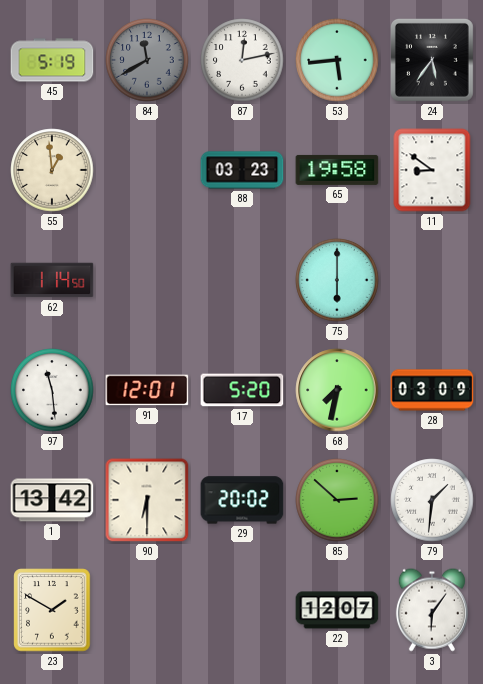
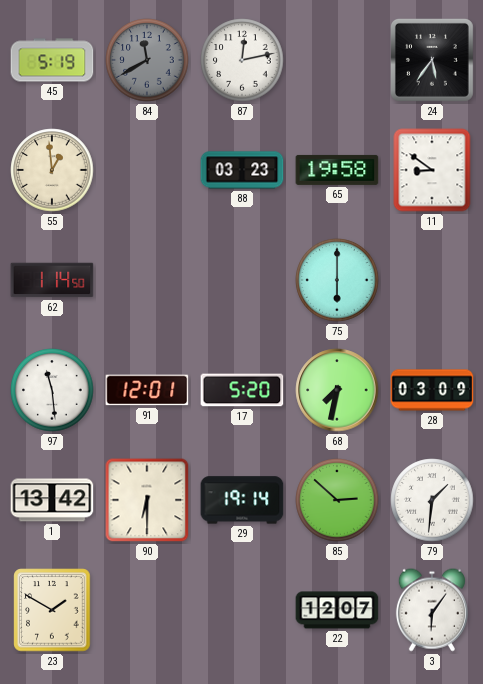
53: 5:44 -> none (337, 60)
29: 20:02 -> 19:14 (242, 500)
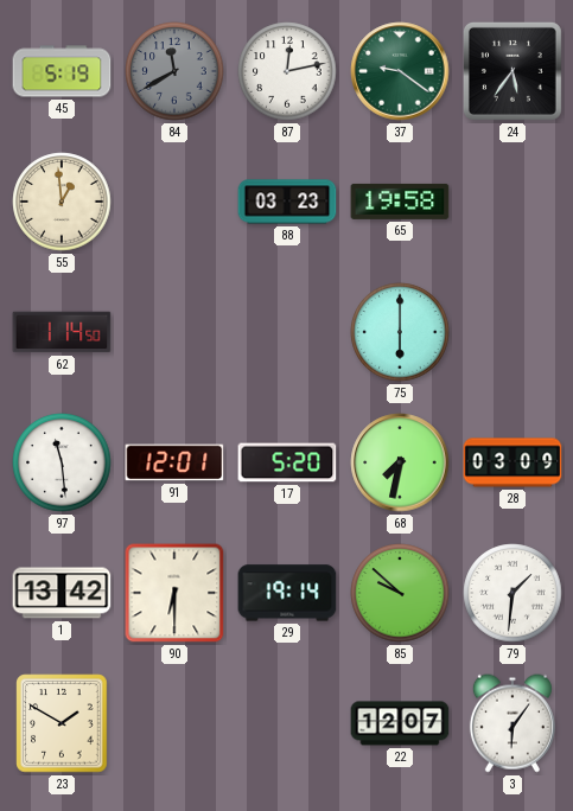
37: none -> 9:21 (400, 71)
11: 8:51 -> none (432, 170)
85: 2:52 -> 9:52 (400, 593)
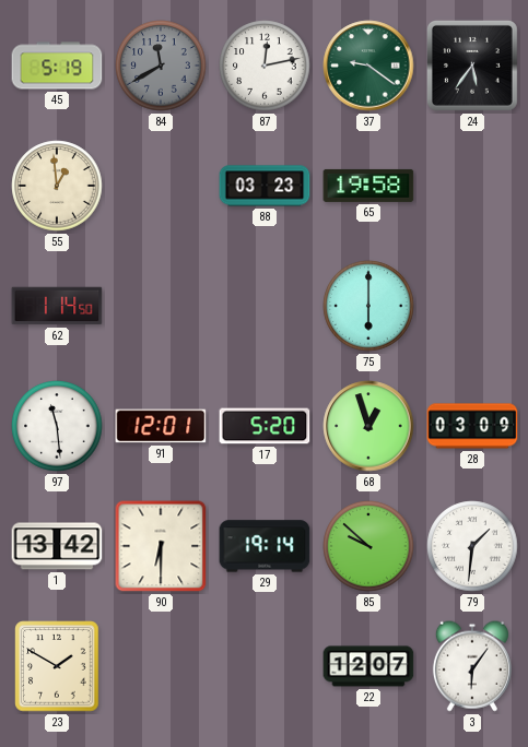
68: 7:32 -> 12:57 (368, 426)
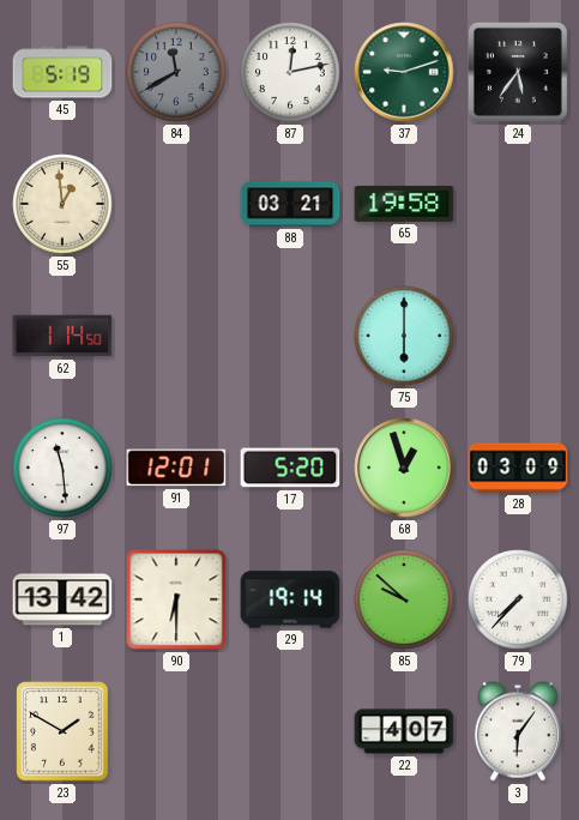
37: 9:21 -> 9:12 (404, 72)
88: 03:23 -> 03:21 (290, 204)
79: 1:31 -> 7:37 (518, 599)
22: 12:07 -> 4:07 (404, 731)
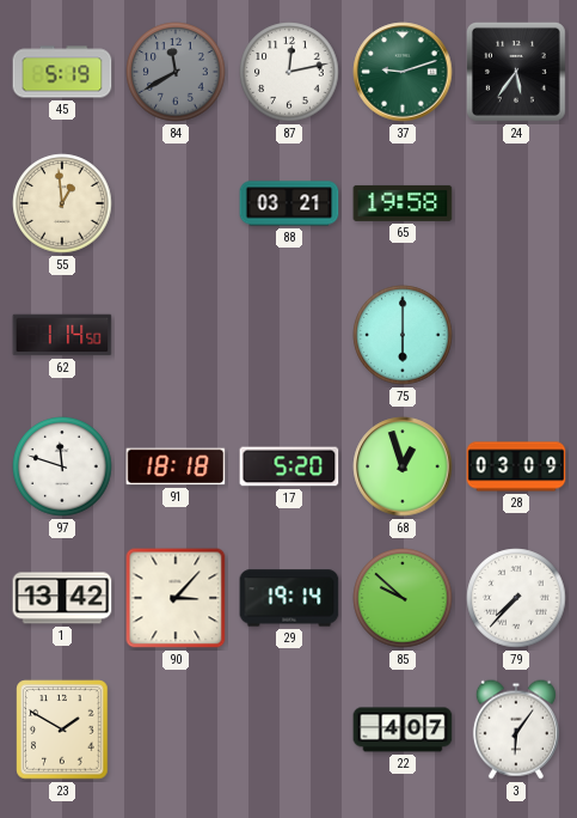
97: 11:29 -> 11:48 (62, 466)
91: 12:01 -> 18:18 (176, 466)
90: 6:30 -> 3:07 (176, 598)
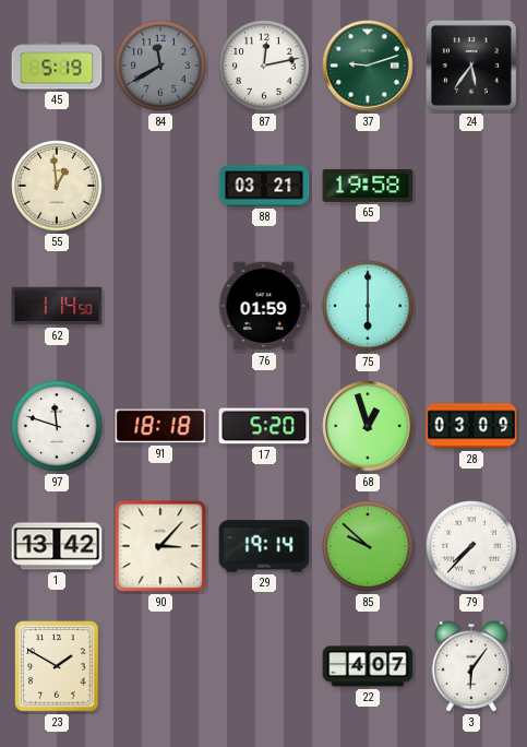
76: none -> 01:59 (264, 306)
